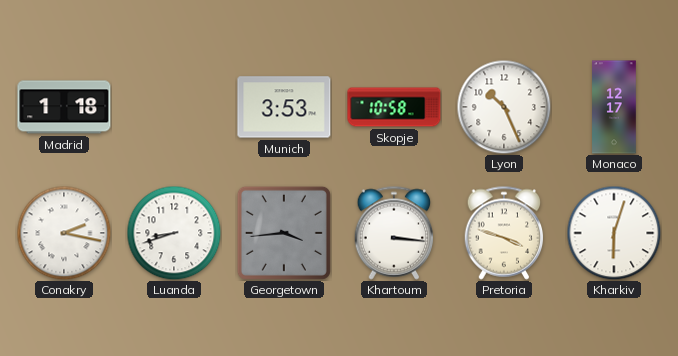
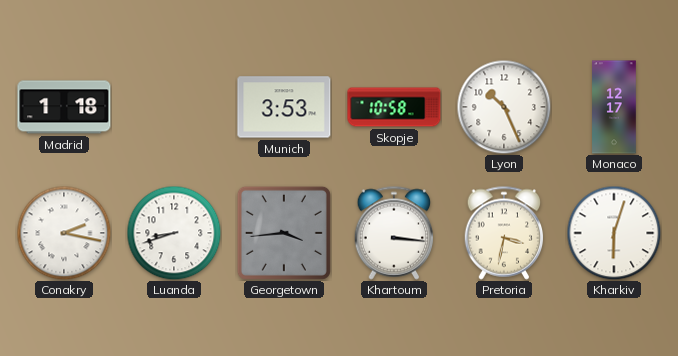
Pretoria: 3:48 -> 3:32 (504, 233)
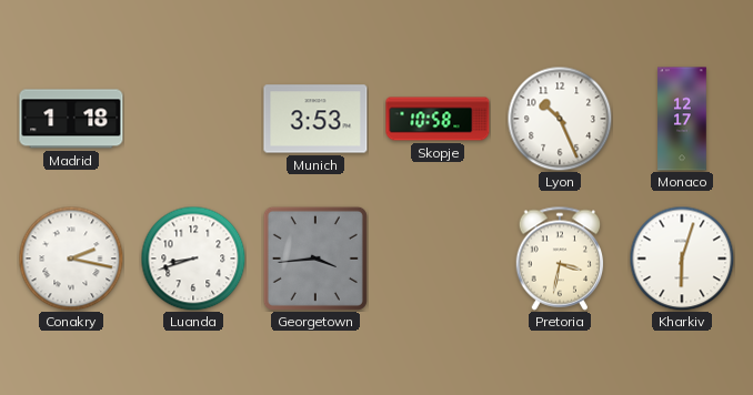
Khartoum: 3:16 -> none (394, 233)
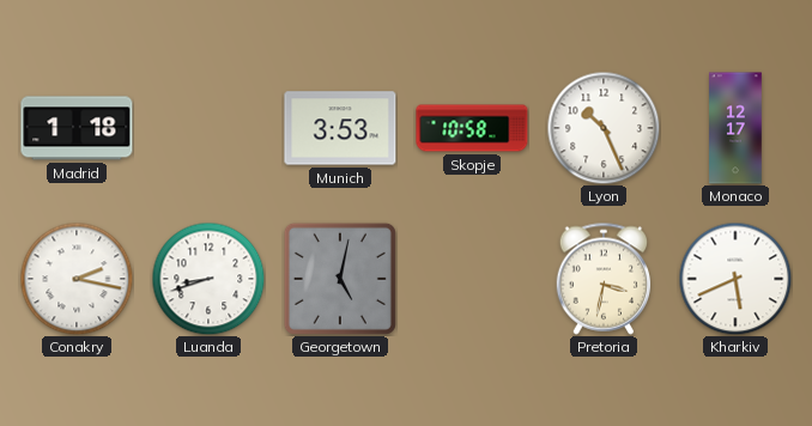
Georgetown: 3:44 -> 5:02 (340, 279)
Kharkiv: 6:03 -> 5:41 (735, 279)
